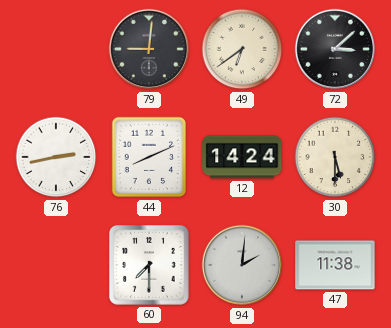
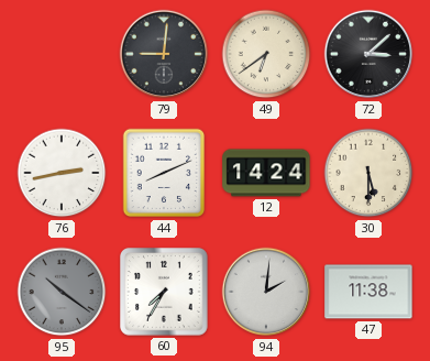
95: none -> 10:21 (62, 292)
60: 7:30 -> 7:35 (164, 292)
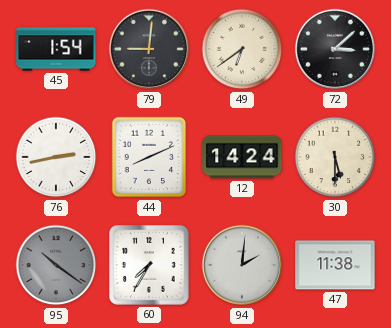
45: none -> 1:54 (56, 49)
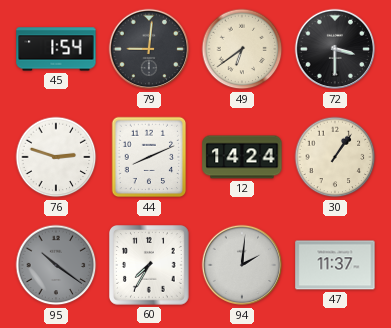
72: 3:08 -> 3:30 (335, 49)
76: 2:43 -> 2:48 (56, 157)
30: 5:30 -> 1:06 (335, 157)
47: 11:38 -> 11:37 (335, 265)
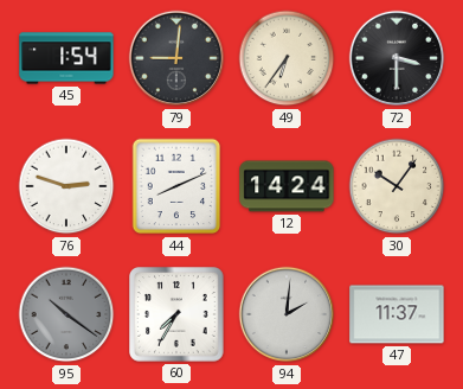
49: 6:39 -> 6:36 (287, 58)
30: 1:06 -> 10:06 (397, 186)
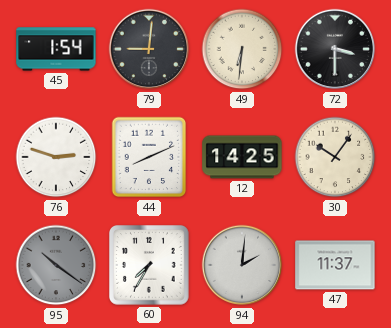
49: 6:36 -> 6:31 (242, 49)
12: 14:24 -> 14:25 (242, 157)
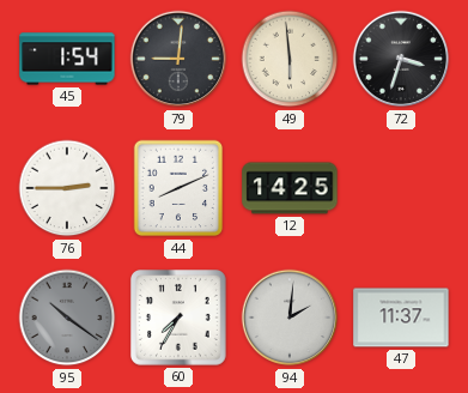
49: 6:31 -> 5:59 (290, 59)
72: 3:30 -> 3:33 (401, 59)
76: 2:48 -> 2:45 (67, 188)
30: 10:06 -> none (335, 157)
